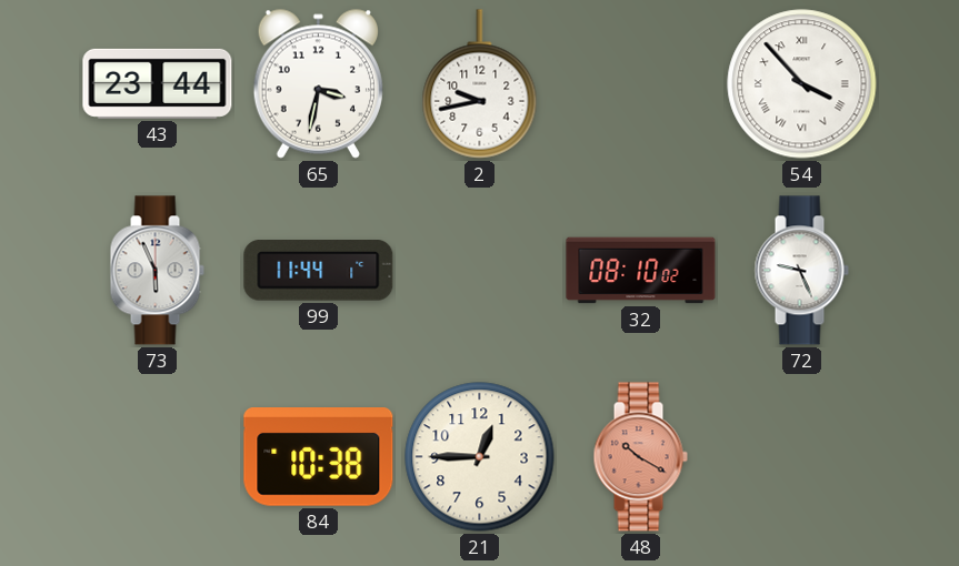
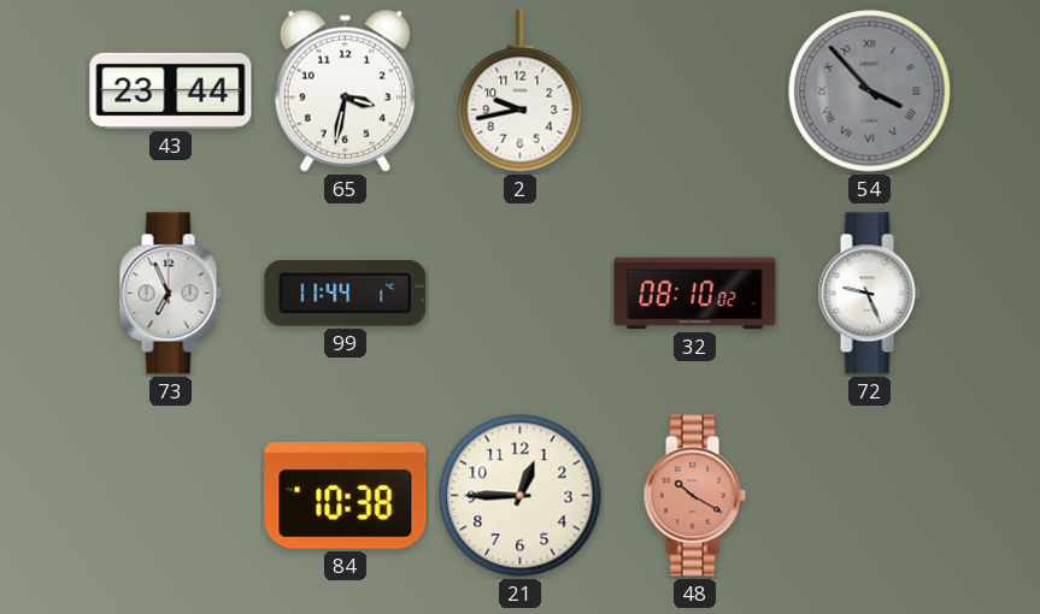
54 dial: white -> grey (870, 91)
73: 5:56 -> 6:56 (170, 294)
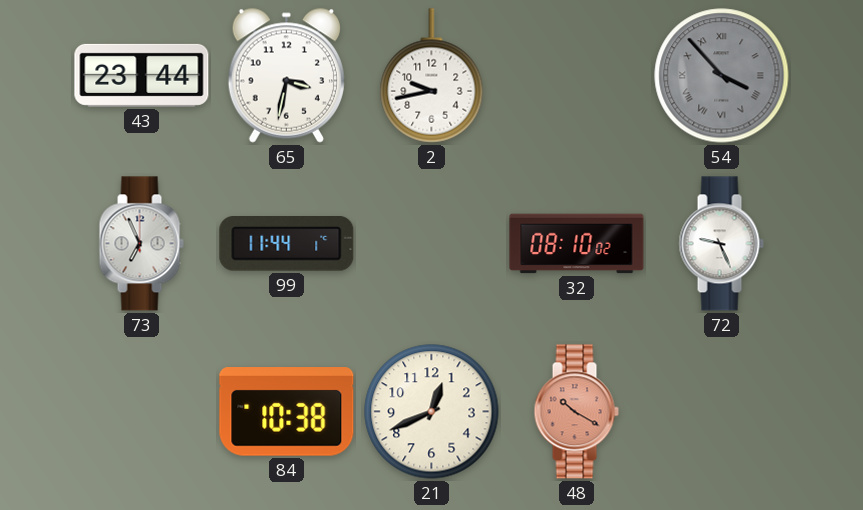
21: 12:45 -> 12:41 (432, 412)
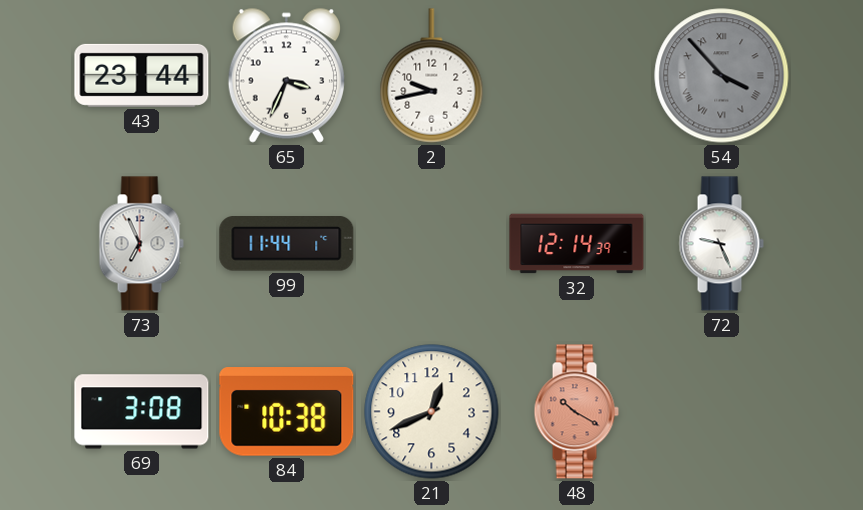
65: 3:32 -> 3:34 (286, 75)
32: 08:10 -> 12:14 (577, 244)
69: none -> 3:08 (142, 412)
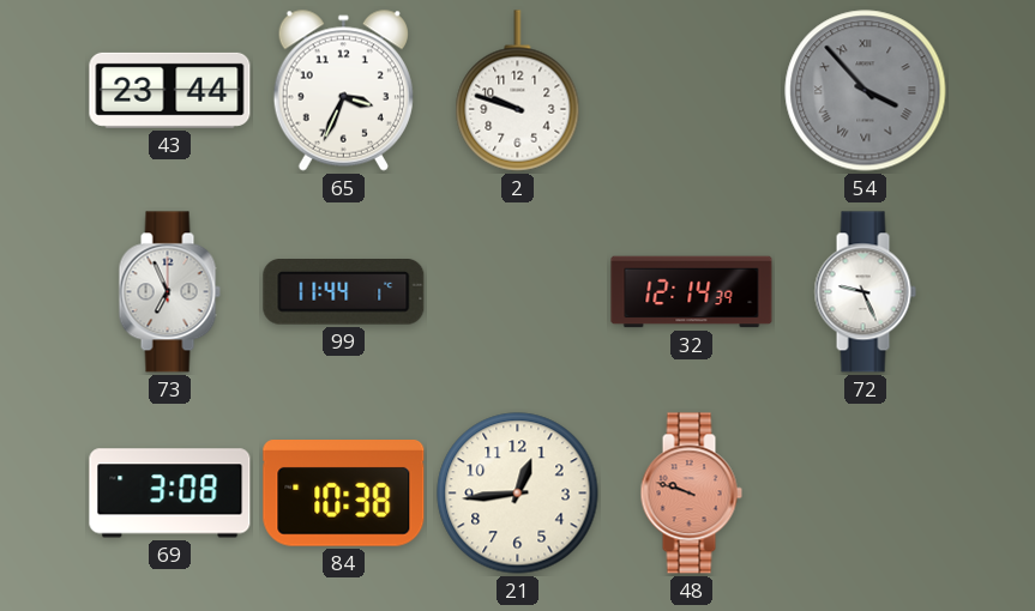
2: 9:43 -> 9:48 (518, 91)
21: 12:41 -> 12:44 (518, 494)
48: 10:20 -> 9:48 (691, 494)
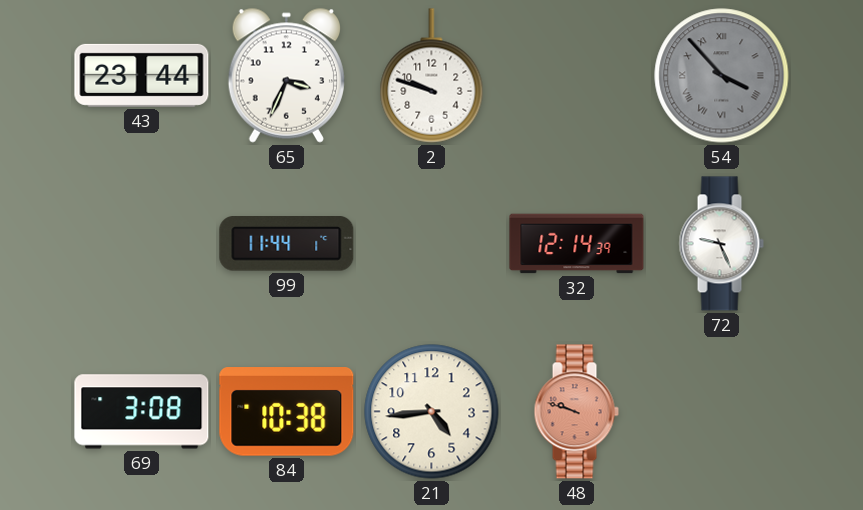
73: 6:56 -> none (169, 292)
21: 12:44 -> 4:44 (432, 412)
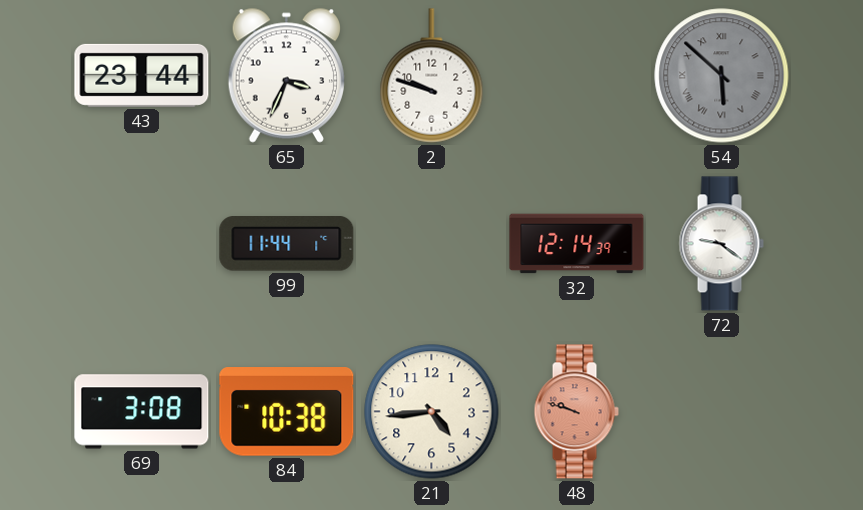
54: 3:53 -> 5:52 (722, 76)
72: 9:26 -> 9:21 (721, 244)
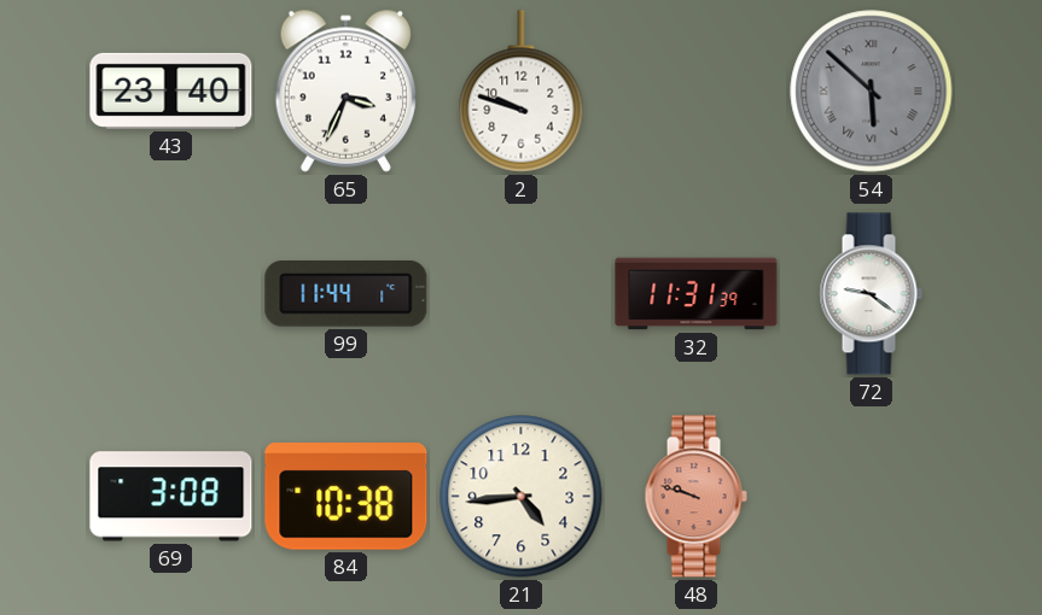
43: 23:44 -> 23:40 (171, 90)
32: 12:14 -> 11:31 (697, 294)
